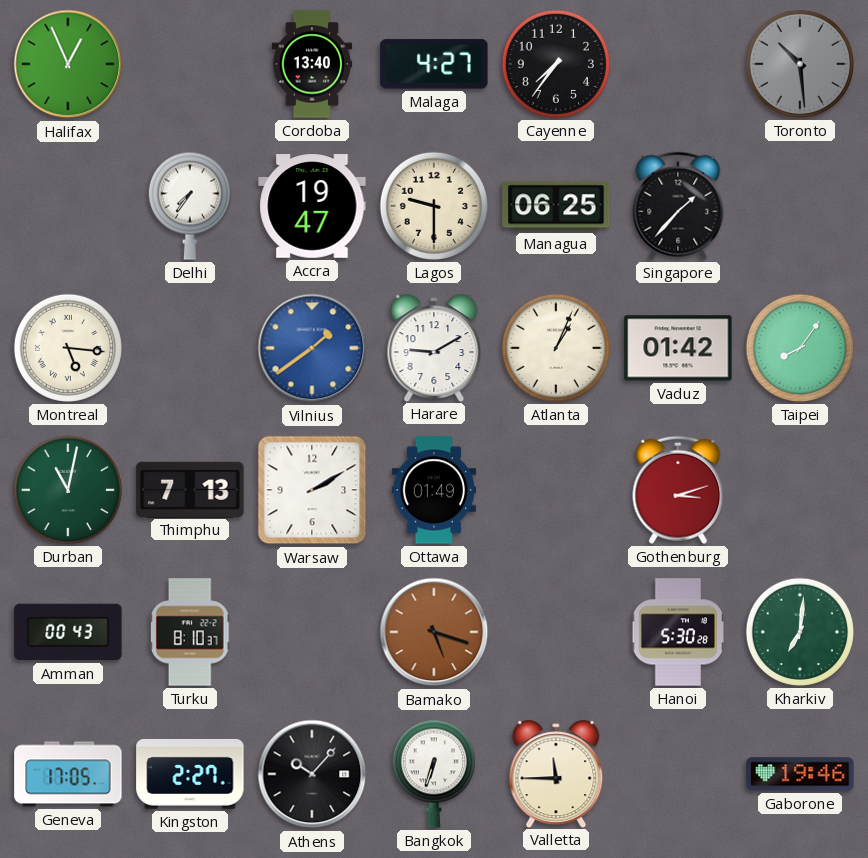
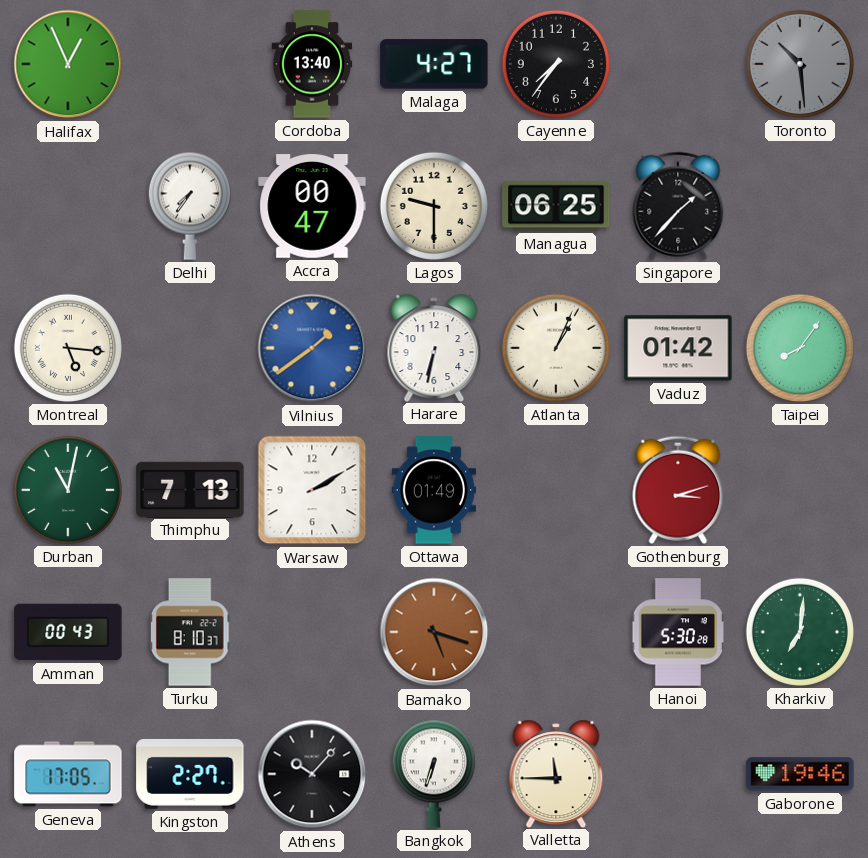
Accra: 19:47 -> 00:47 (312, 206)
Harare: 9:10 -> 6:32 (434, 347)
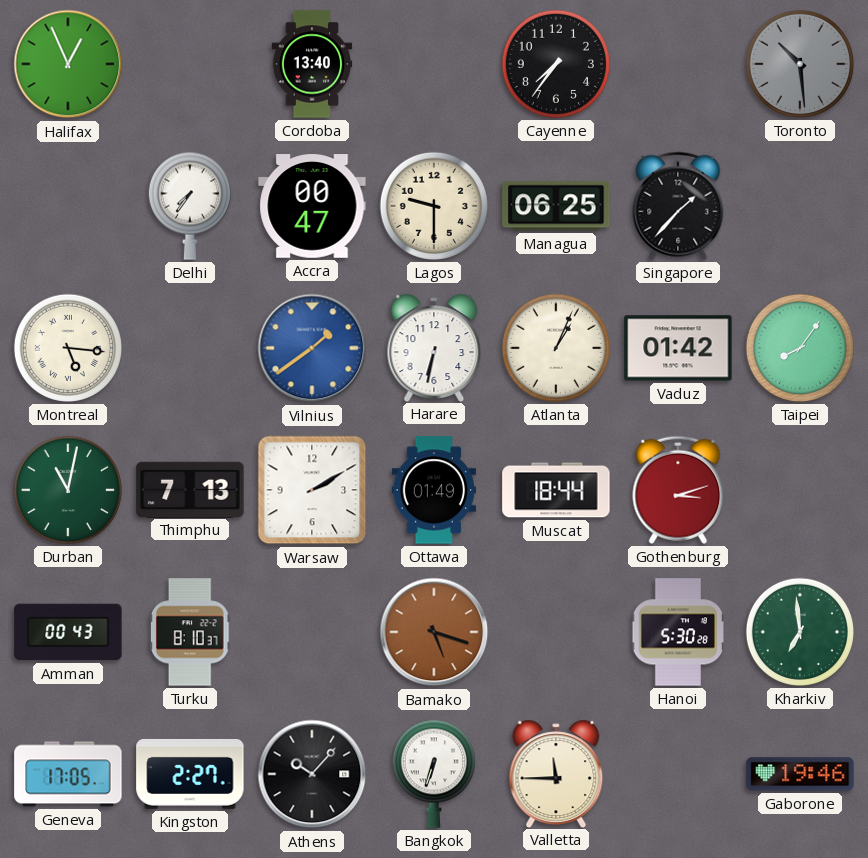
Malaga: 4:27 -> none (434, 64)
Muscat: none -> 18:44 (556, 490)
Kharkiv: 7:01 -> 6:59 (800, 632)
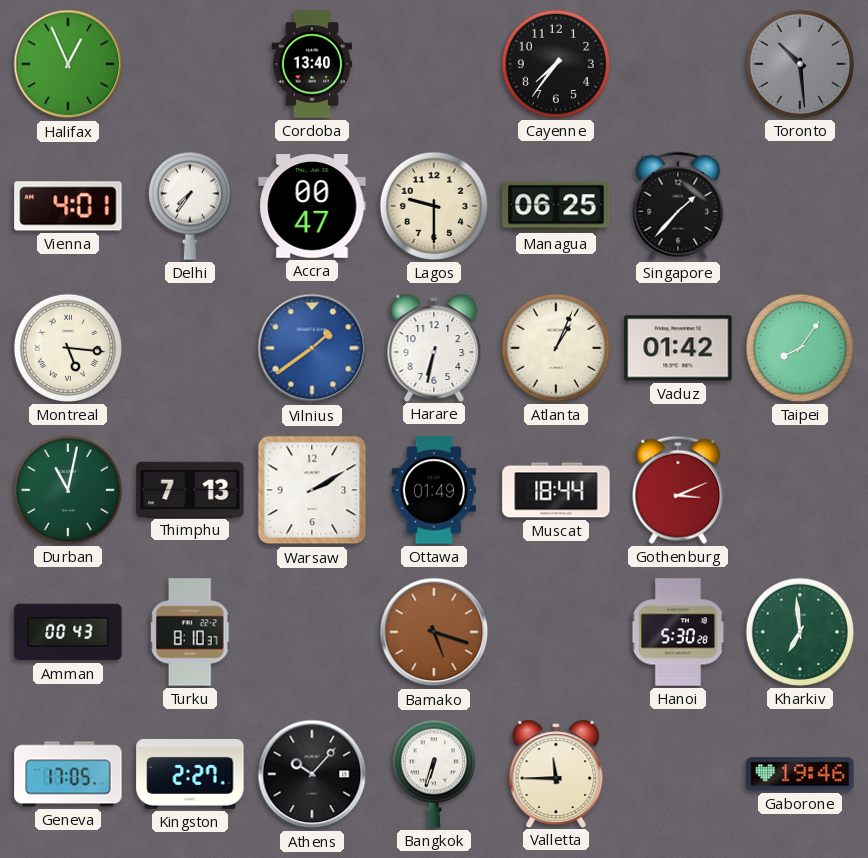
Vienna: none -> 4:01 (68, 206)
Gothenburg: 3:12 -> 3:11 (678, 490)
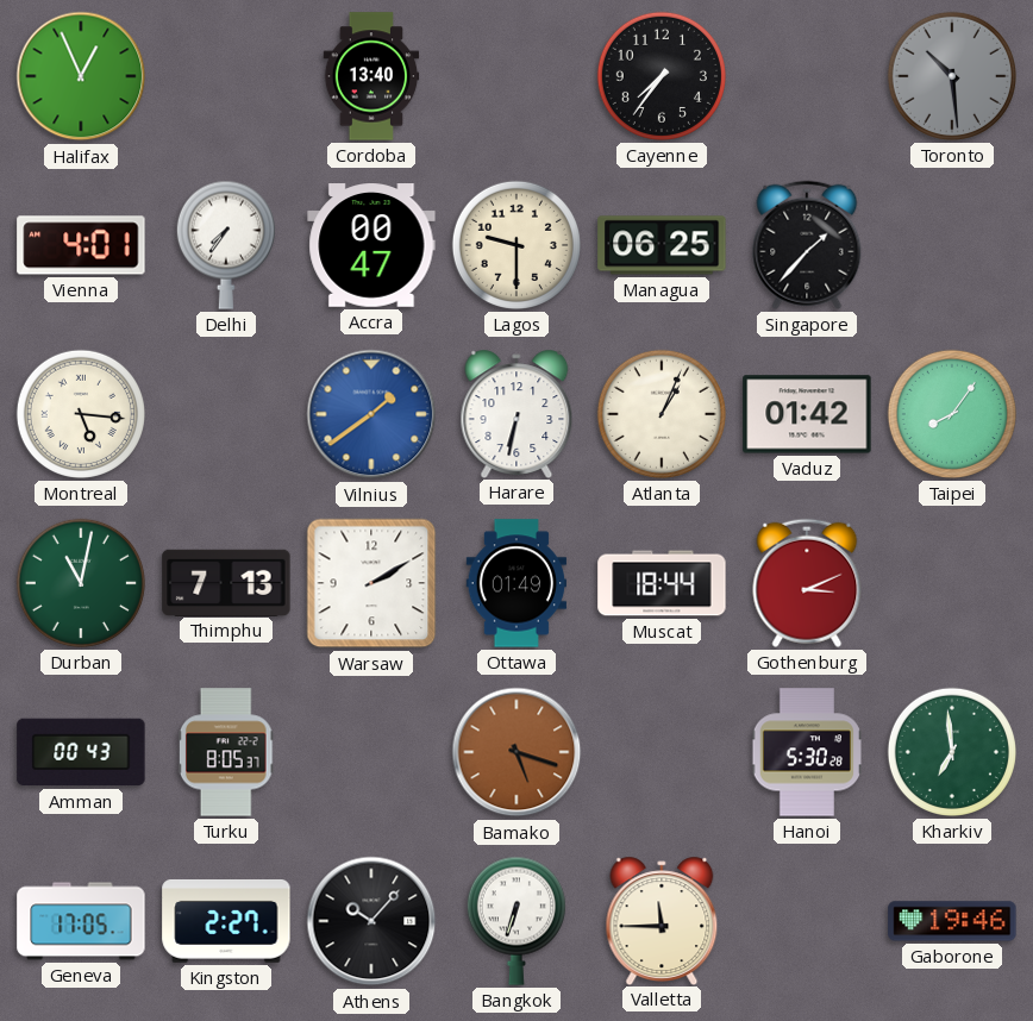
Turku: 8:10 -> 8:05 (226, 752)
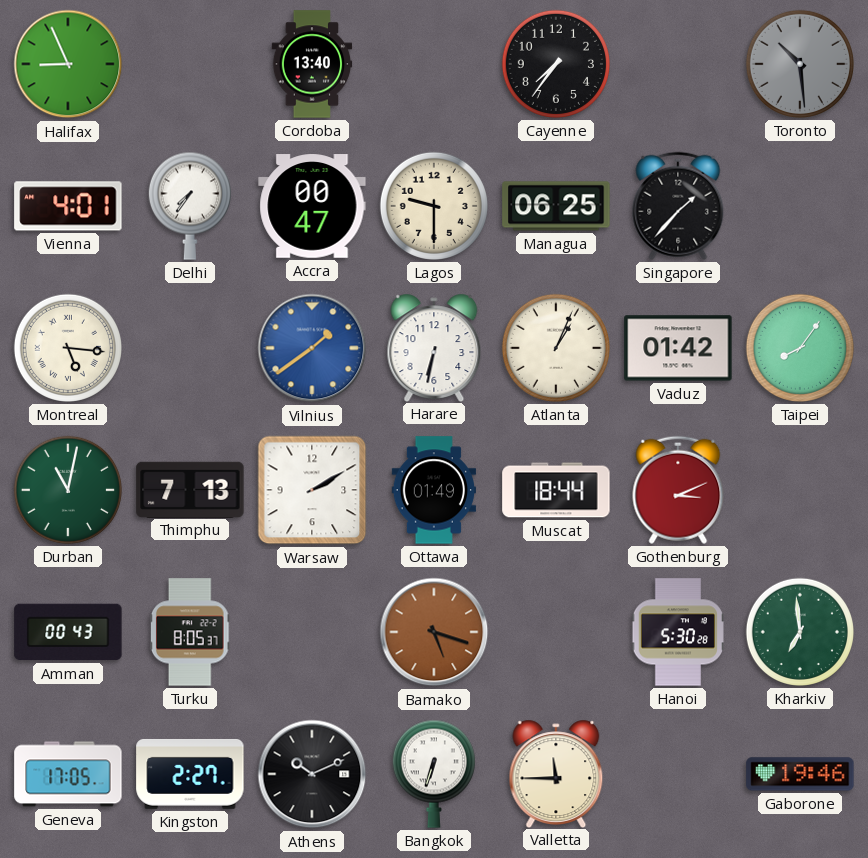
Halifax: 12:56 -> 8:56 (68, 64)
Athens: 10:07 -> 10:11 (312, 774)
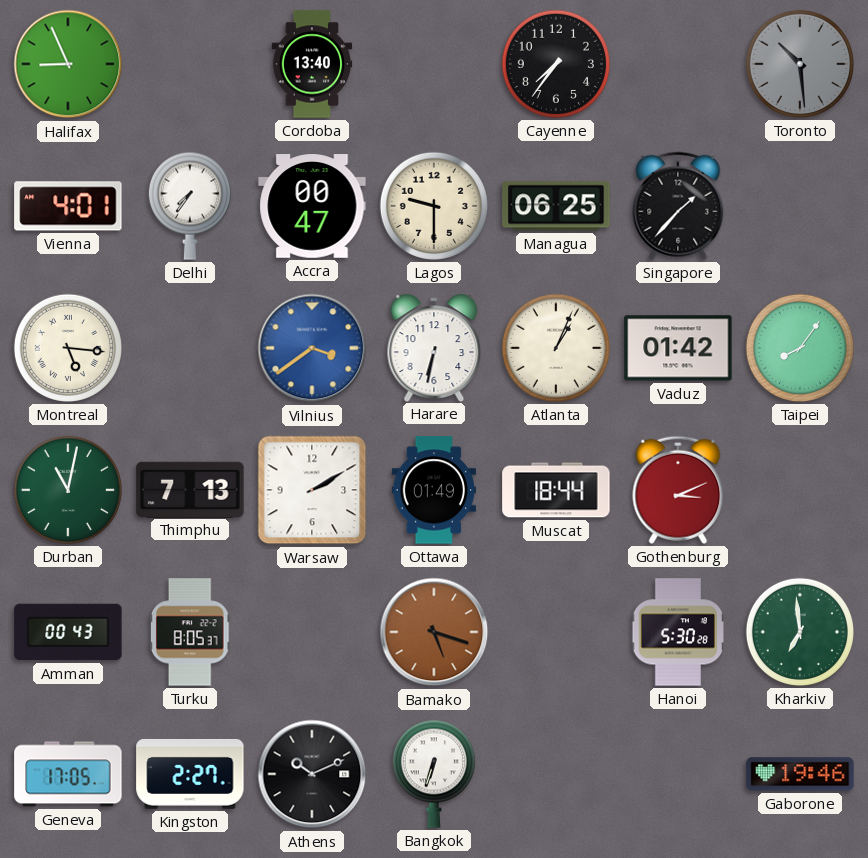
Vilnius: 1:39 -> 3:39 (312, 348)
Valletta: 11:45 -> none (556, 773)
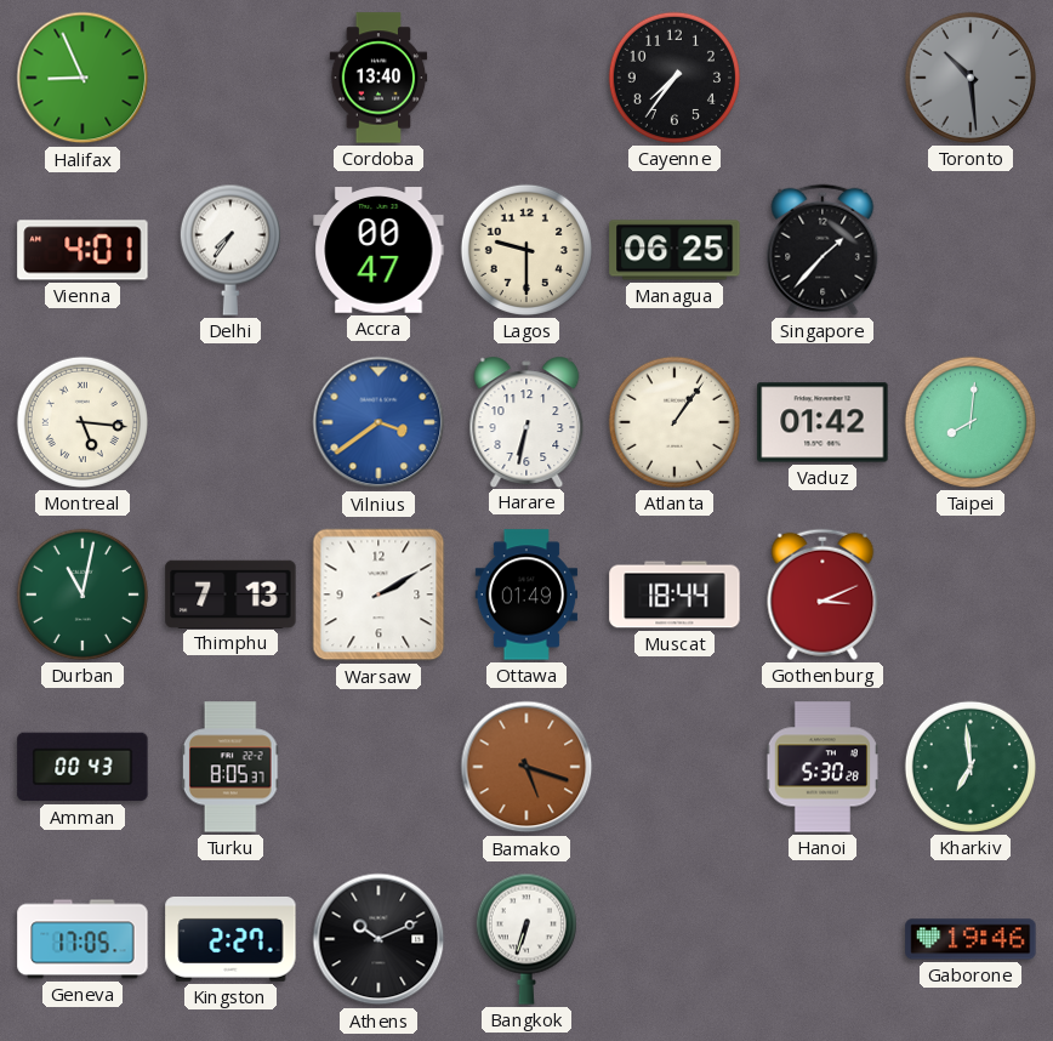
Atlanta: 1:04 -> 1:06 (675, 422)
Taipei: 8:06 -> 8:01 (971, 422)
